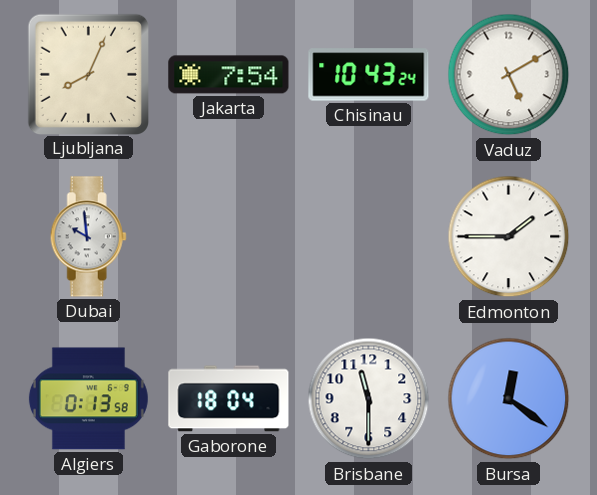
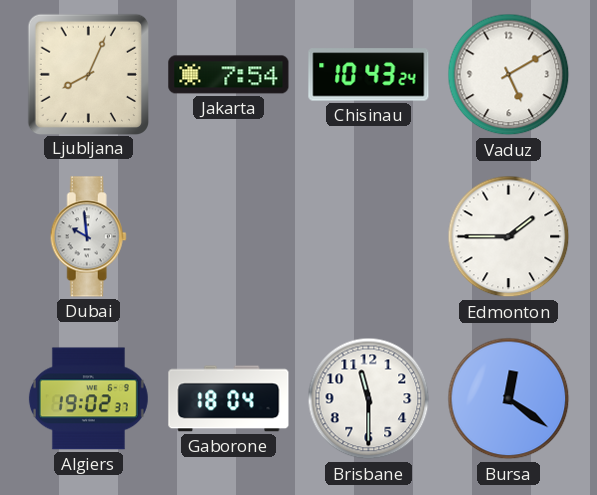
Algiers: 0:13 -> 19:02 (88, 399)
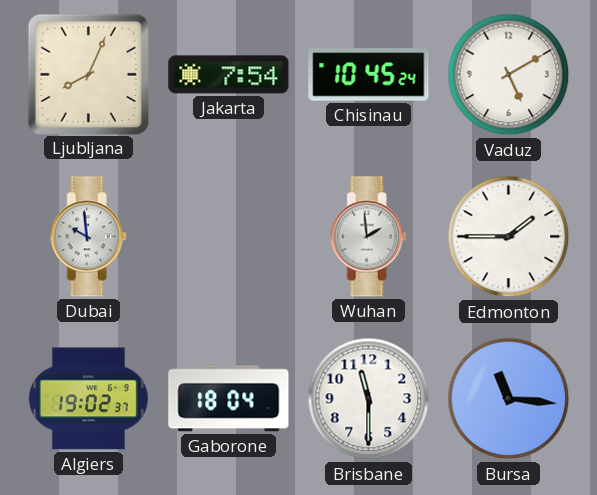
Chisinau: 10:43 -> 10:45 (369, 75)
Wuhan: none -> 1:59 (368, 237)
Bursa: 12:21 -> 11:16 (509, 399)
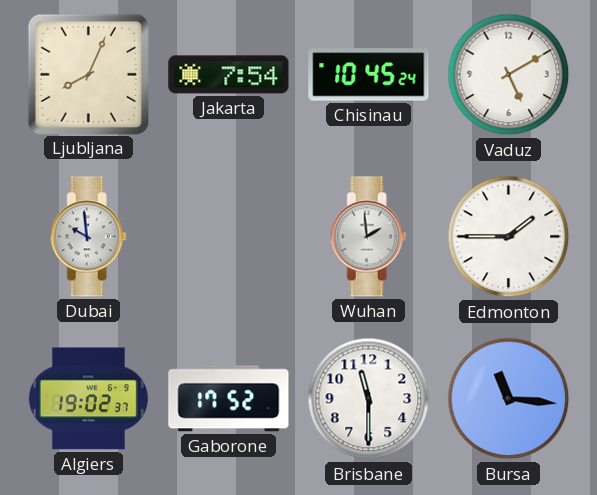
Gaborone: 18:04 -> 17:52 (229, 399)
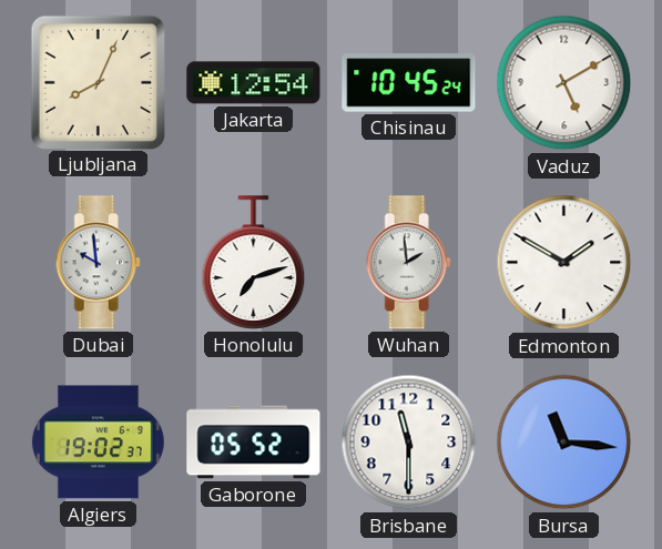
Jakarta: 7:54 -> 12:54 (254, 83)
Honolulu: none -> 7:12 (254, 263)
Edmonton: 1:45 -> 1:50 (564, 263)
Gaborone: 17:52 -> 05:52 (254, 443)
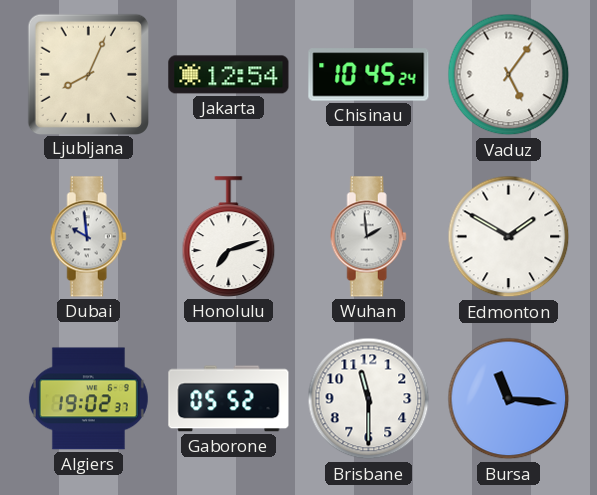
Vaduz: 5:10 -> 5:06 (509, 75)
